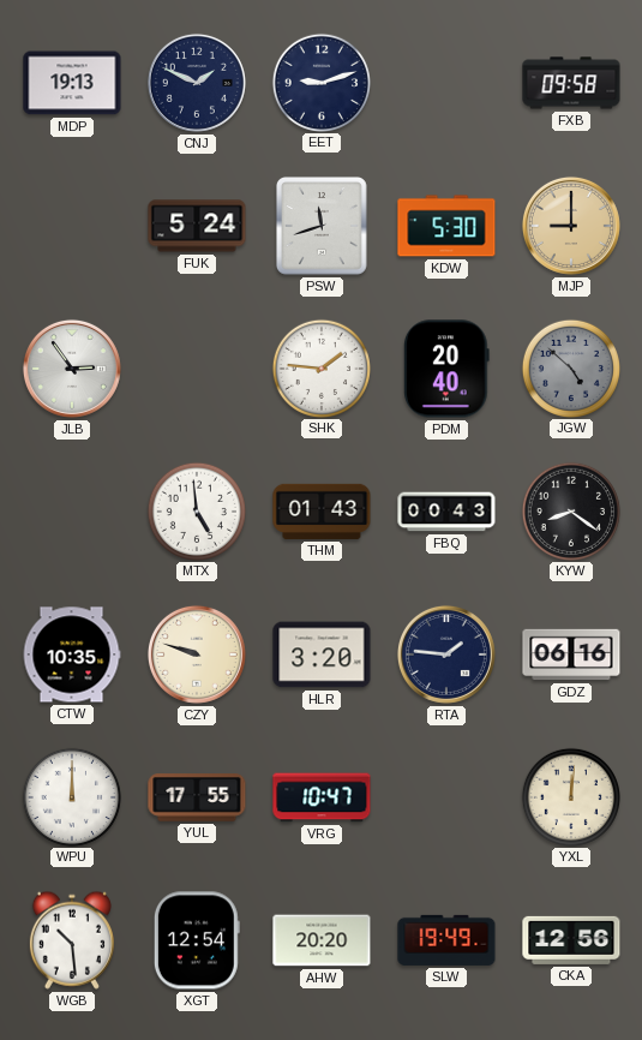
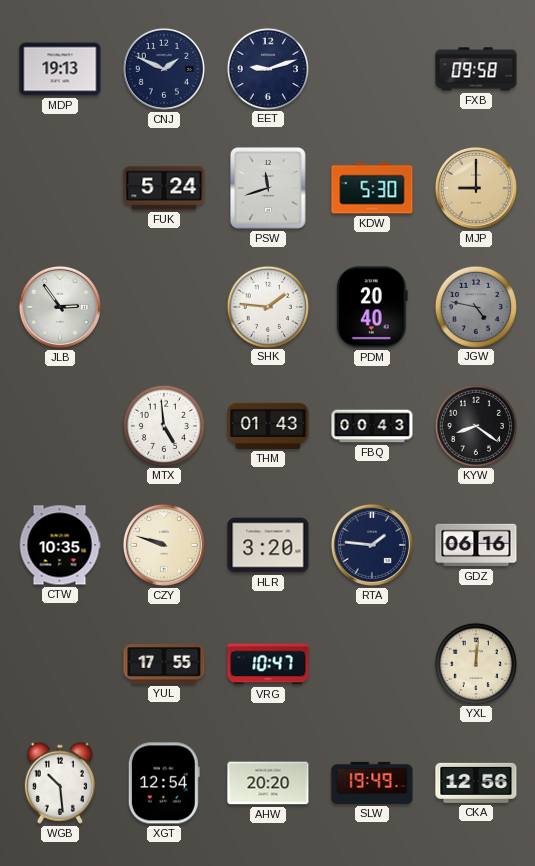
JGW: 4:52 -> 4:47 (475, 306)
WPU: 12:00 -> none (71, 796)
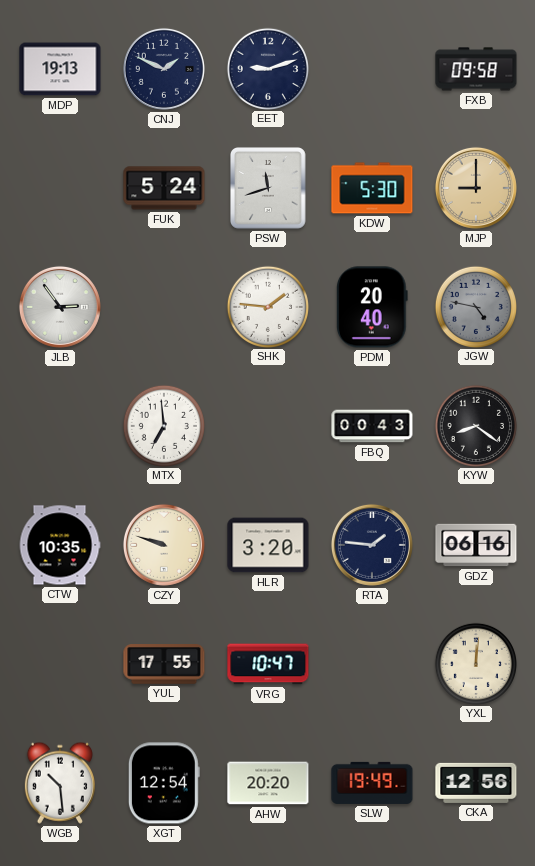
MTX: 4:59 -> 6:59 (163, 425)
THM: 01:43 -> none (268, 426)
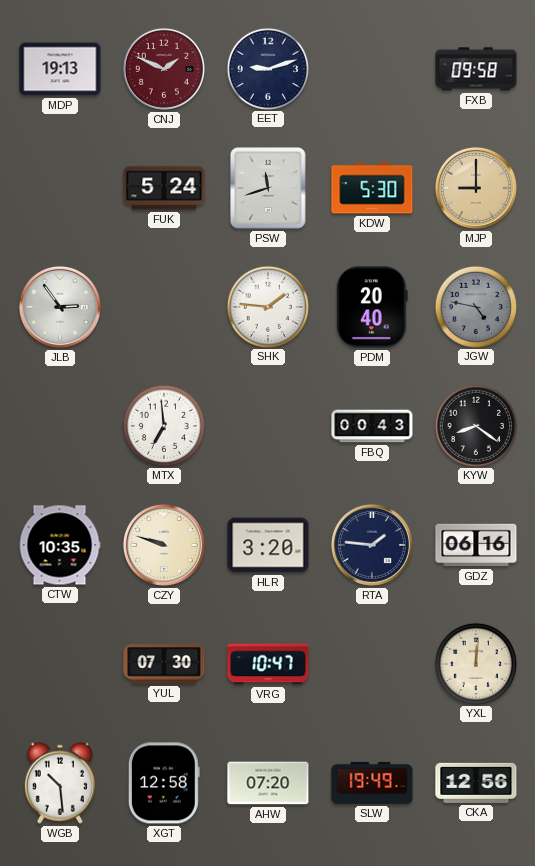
CNJ dial: navy -> burgundy (164, 69)
YUL: 17:55 -> 07:30 (164, 664)
XGT: 12:54 -> 12:58 (164, 783)
AHW: 20:20 -> 07:20 (268, 783)
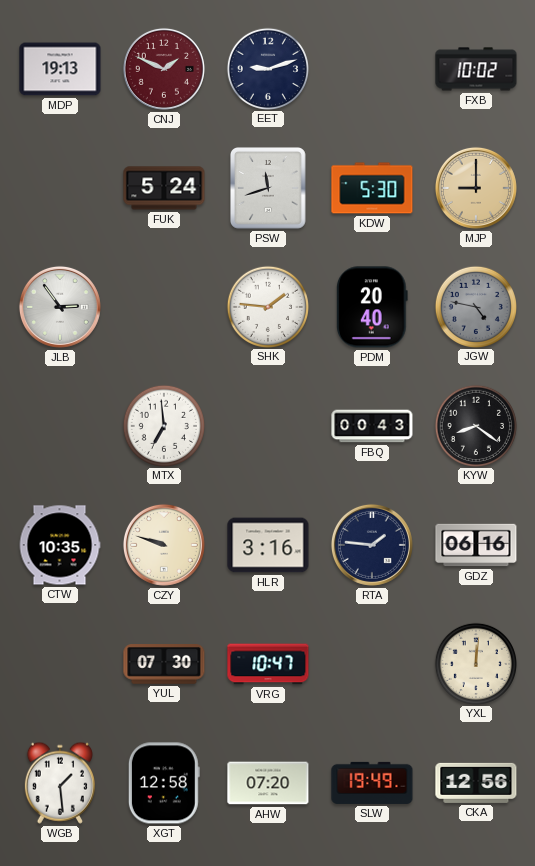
FXB: 09:58 -> 10:02 (476, 69)
HLR: 3:20 -> 3:16 (268, 545)
WGB: 10:29 -> 1:29 (60, 783)
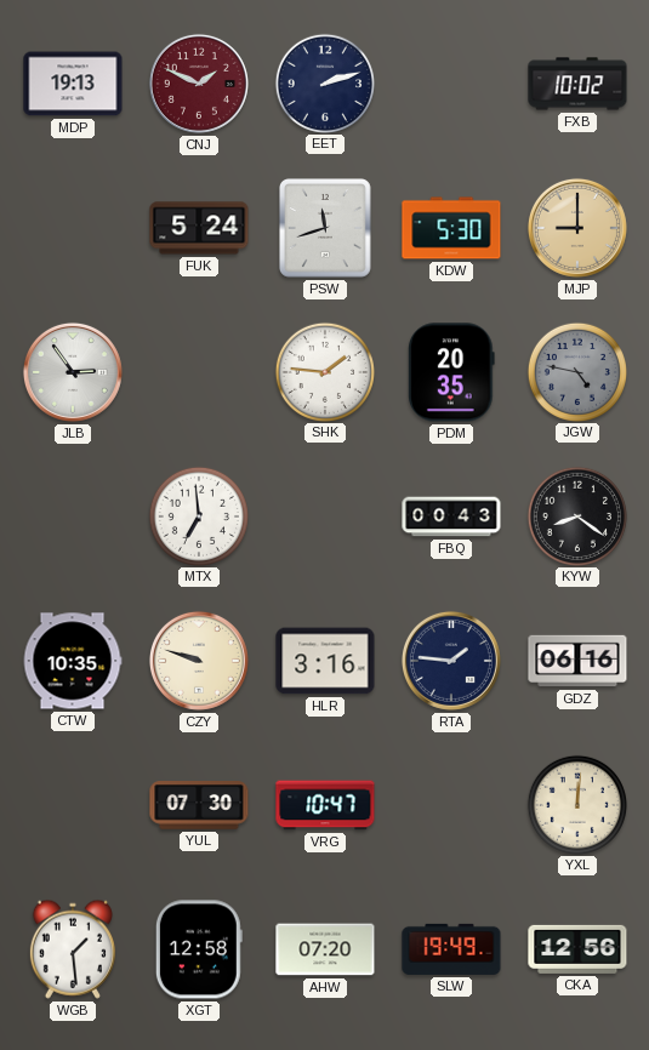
EET: 9:12 -> 2:12 (324, 82)
PDM: 20:40 -> 20:35 (452, 372)
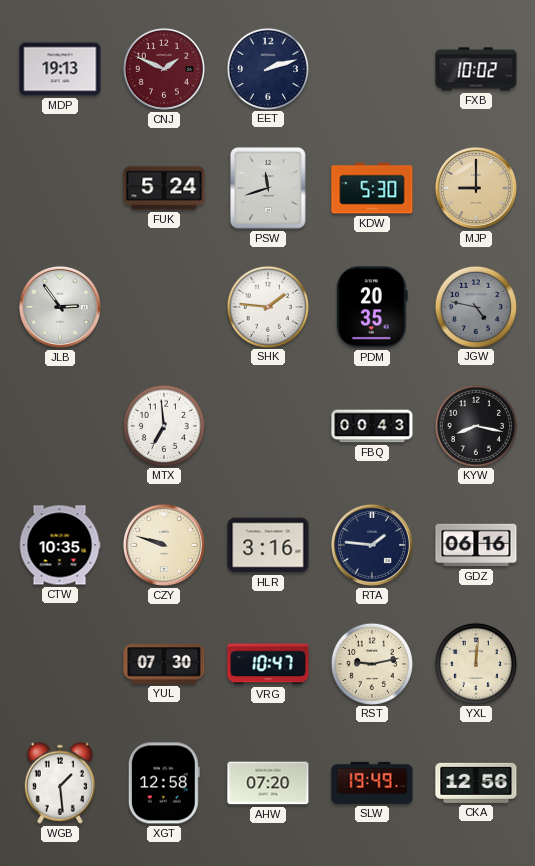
KYW: 8:21 -> 8:17 (475, 425)
RST: none -> 9:13 (371, 663)
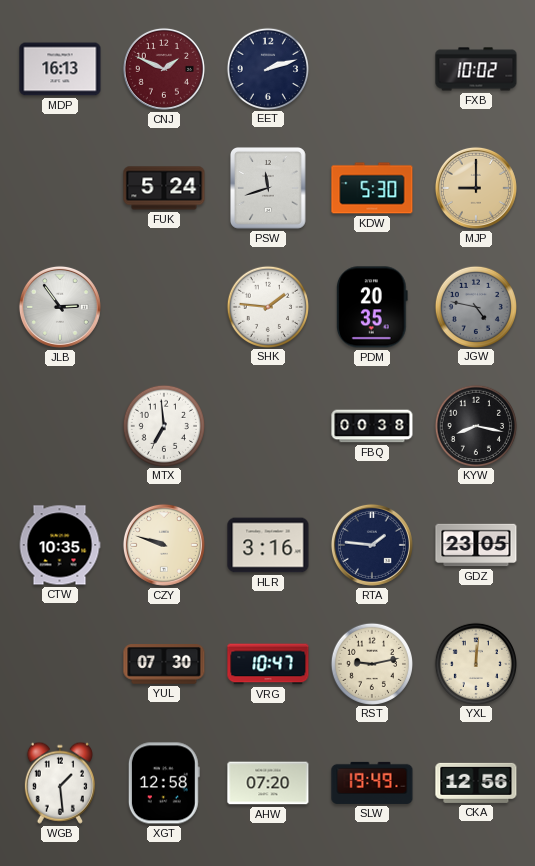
MDP: 19:13 -> 16:13 (60, 69)
FBQ: 00:43 -> 00:38 (372, 426)
GDZ: 06:16 -> 23:05 (476, 545)
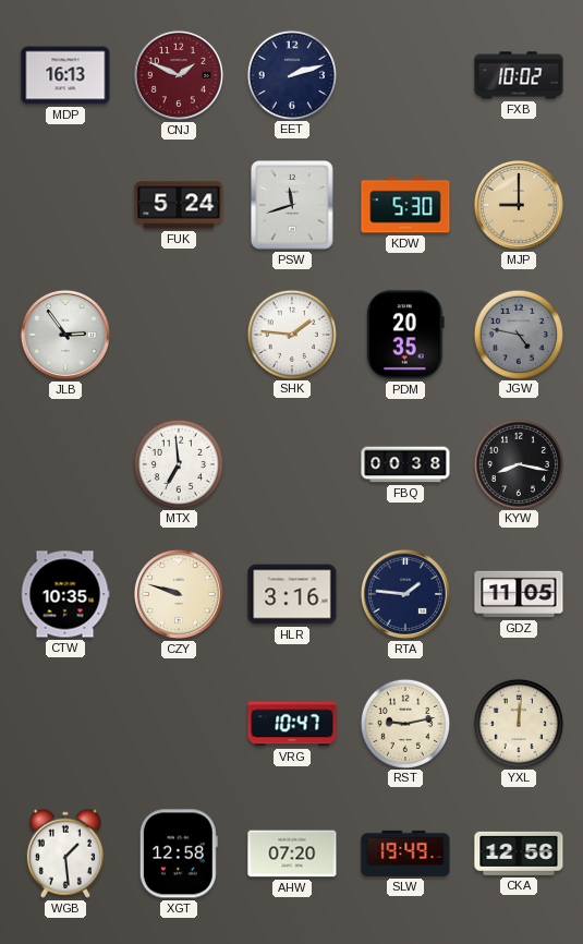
GDZ: 23:05 -> 11:05 (519, 594)
YUL: 07:30 -> none (164, 664)
